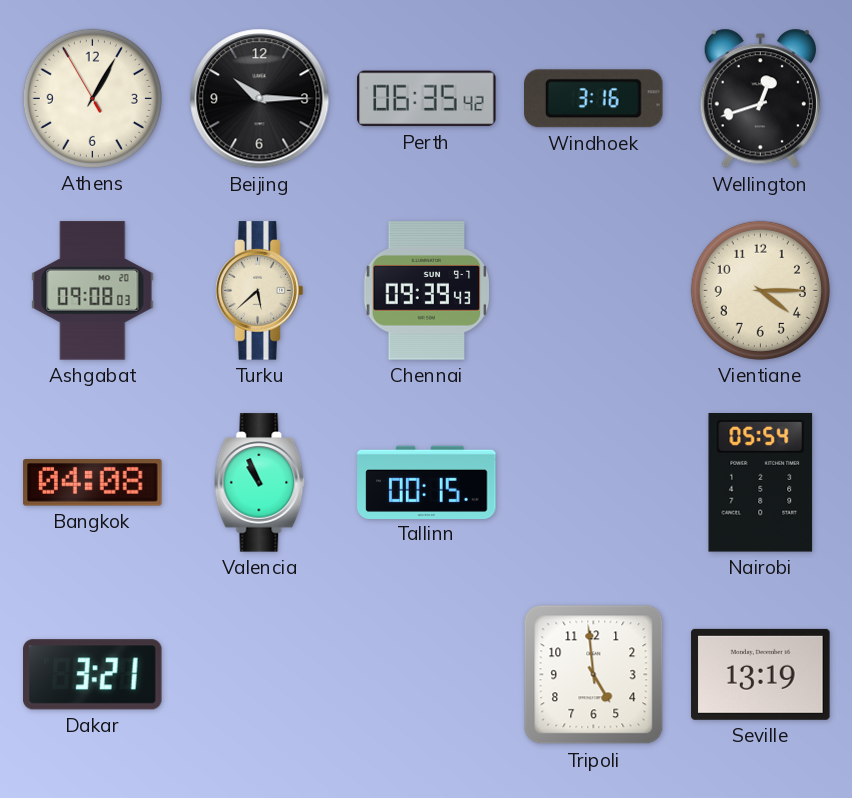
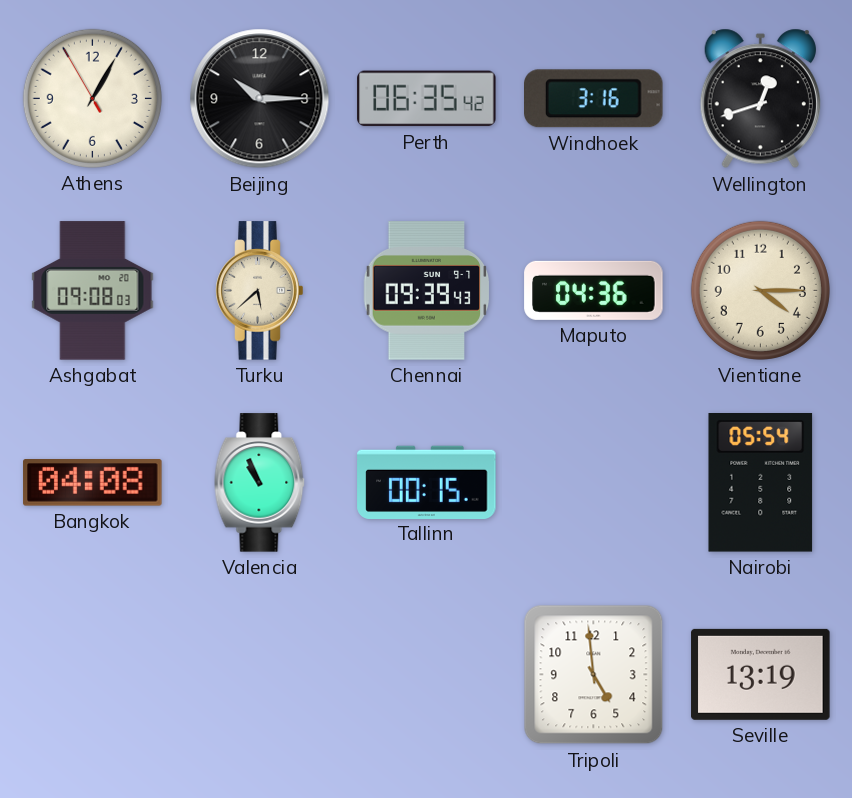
Maputo: none -> 04:36 (594, 290)
Dakar: 3:21 -> none (93, 675)
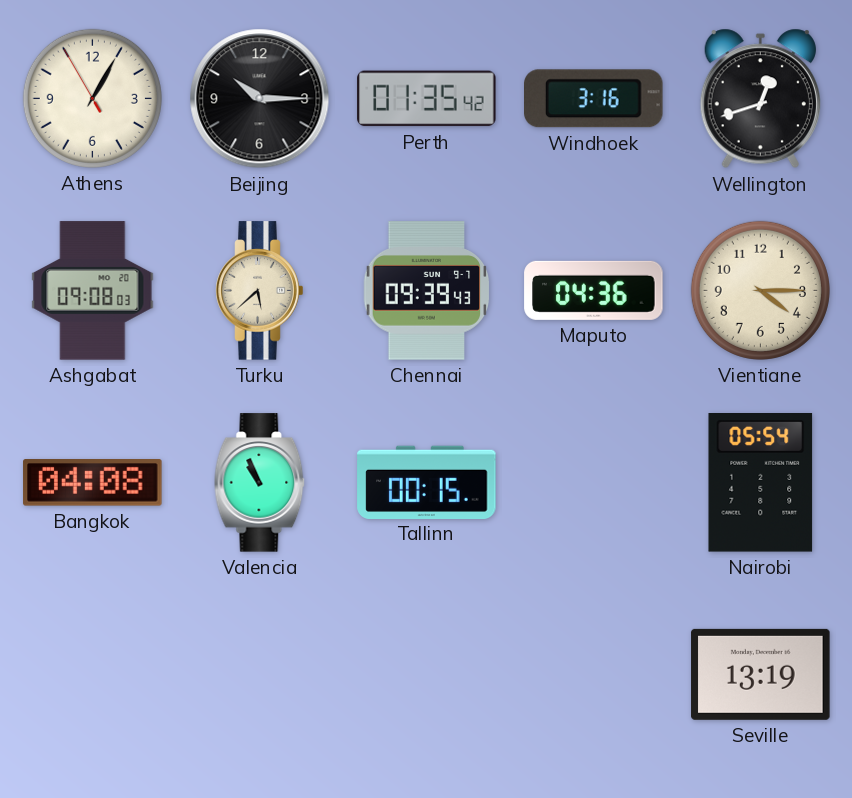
Perth: 06:35 -> 01:35 (427, 99)
Tripoli: 4:59 -> none (594, 675)
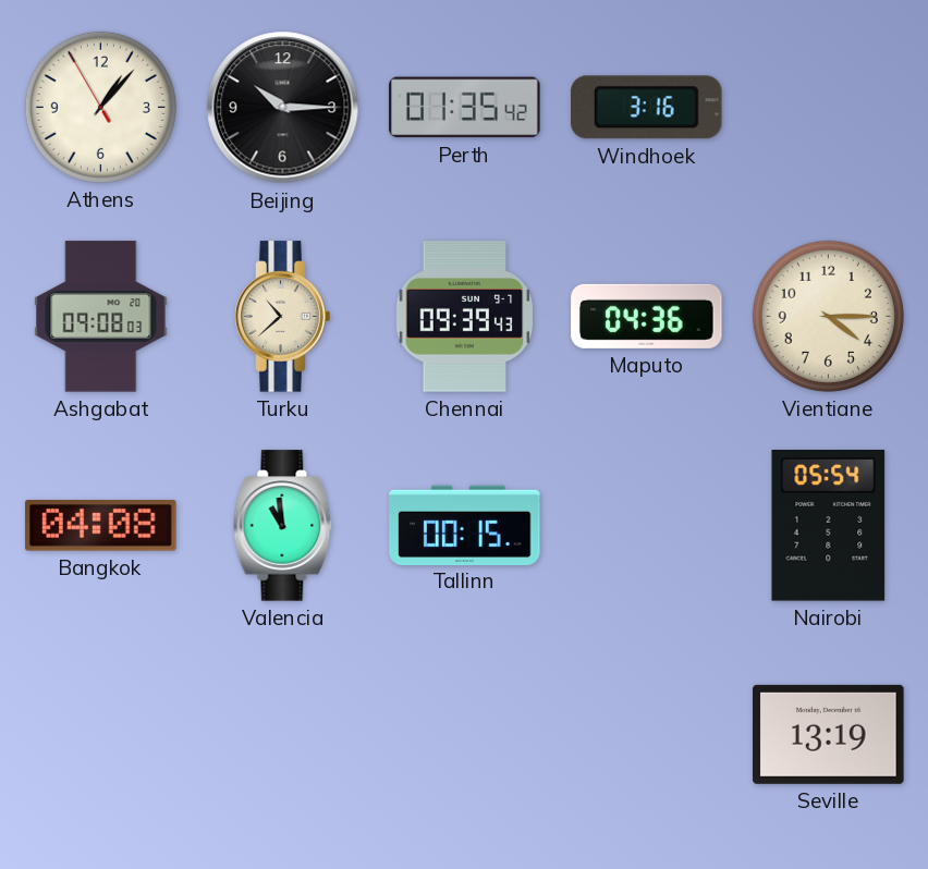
Athens: 1:04 -> 1:06 (100, 107)
Wellington: 12:42 -> none (760, 99)
Turku: 5:38 -> 10:38 (283, 317)
Valencia: 10:56 -> 10:59 (283, 526)
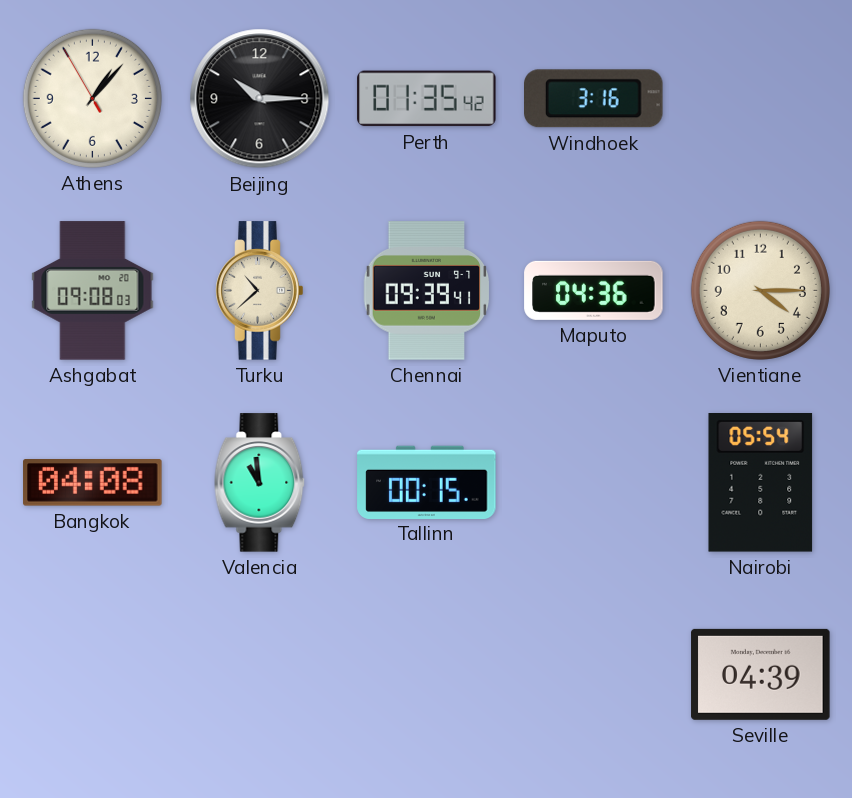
Chennai: 09:39:43 -> 09:39:41 (427, 291)
Seville: 13:19 -> 04:39 (761, 674)
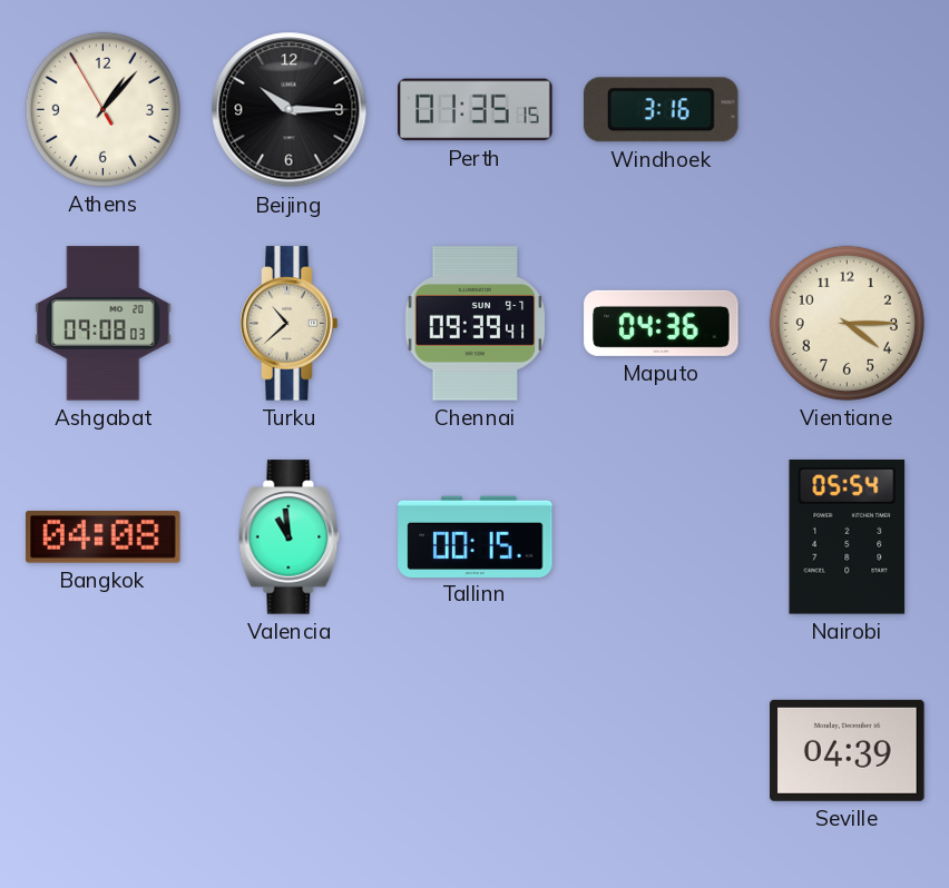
Perth: 01:35:42 -> 01:35:15 (476, 110)
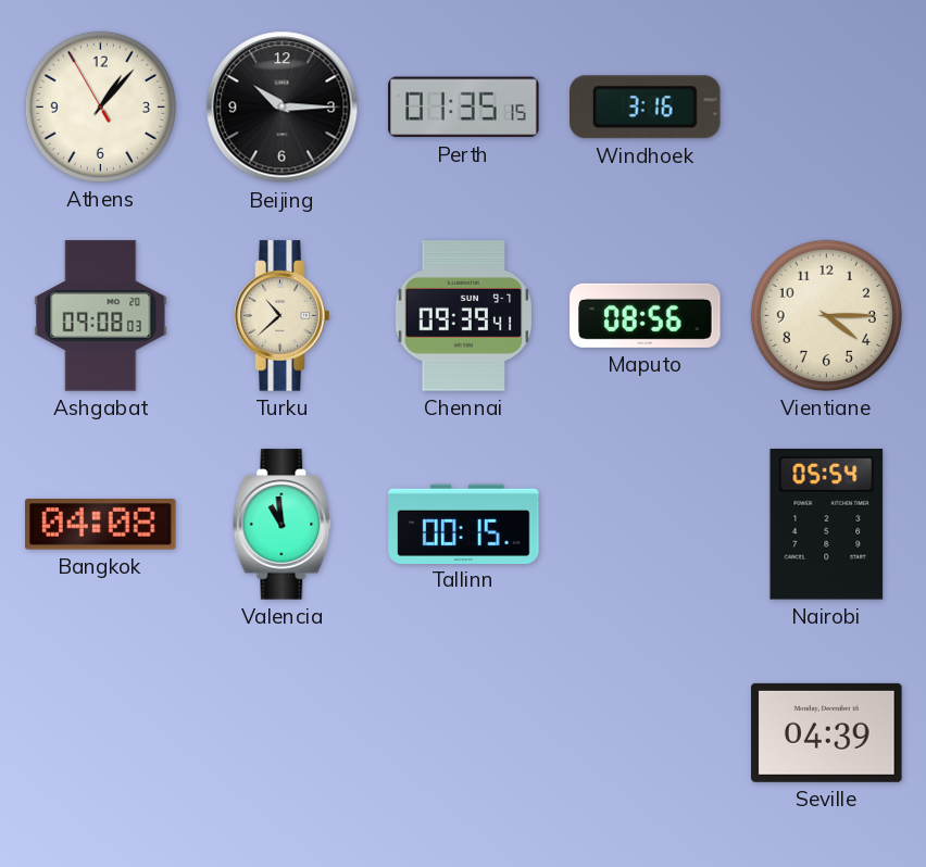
Maputo: 04:36 -> 08:56 (646, 315)
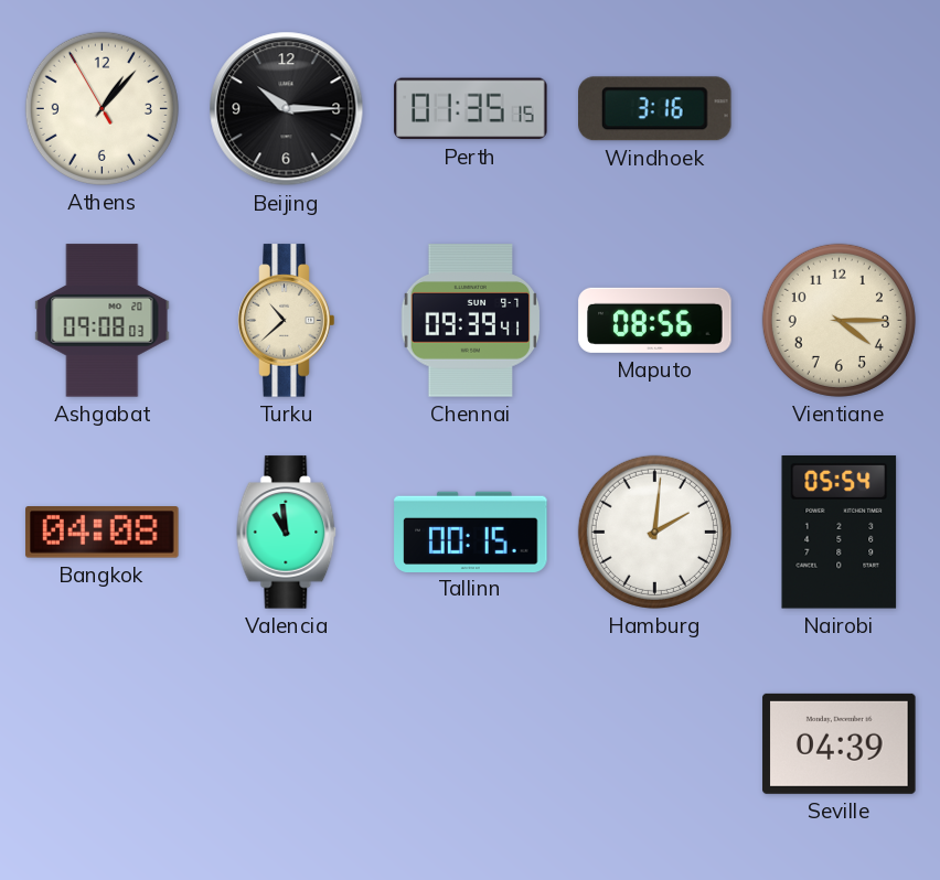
Hamburg: none -> 2:01 (654, 532)
